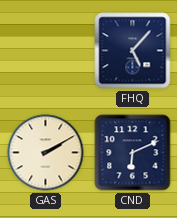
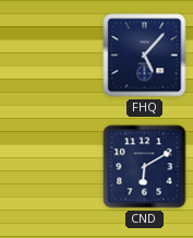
GAS: 2:10 -> none (46, 153)
CND: 6:11 -> 6:10 (145, 167)
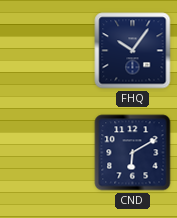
FHQ: 5:07 -> 10:06 (133, 51)
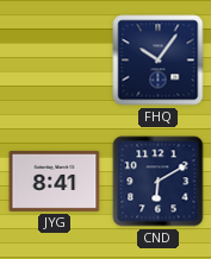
JYG: none -> 8:41 (55, 181)
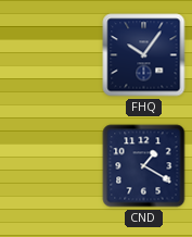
JYG: 8:41 -> none (55, 181)
CND: 6:10 -> 1:20 (144, 166)
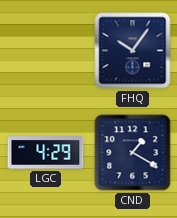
LGC: none -> 4:29 (46, 153)
